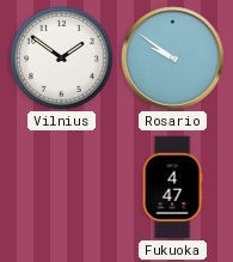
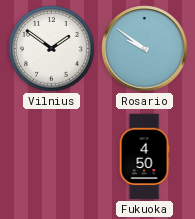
Fukuoka: 4:47 -> 4:50 (144, 157)
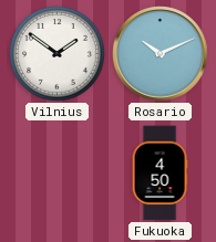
Rosario: 9:51 -> 10:11 (161, 54)
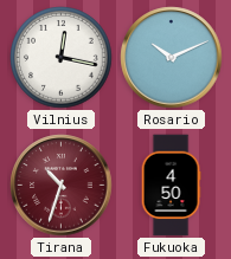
Vilnius: 1:51 -> 12:17 (62, 58)
Tirana: none -> 10:33 (62, 186)
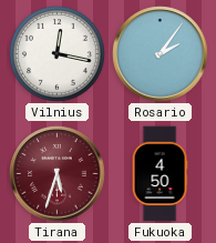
Rosario: 10:11 -> 2:06 (161, 54)
Tirana: 10:33 -> 5:33 (58, 174)
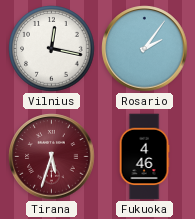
Fukuoka: 4:50 -> 4:46 (144, 157)
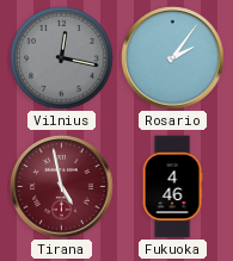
Vilnius dial: white -> grey (62, 58)
Tirana: 5:33 -> 4:58 (62, 187)
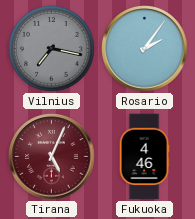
Vilnius: 12:17 -> 7:17 (52, 49)
Tirana: 4:58 -> 5:04 (52, 157)
